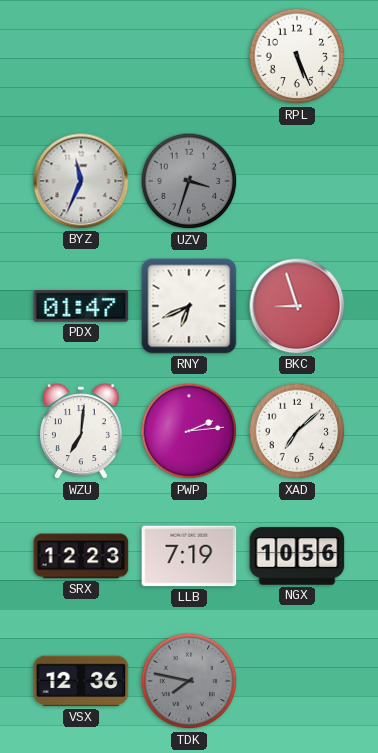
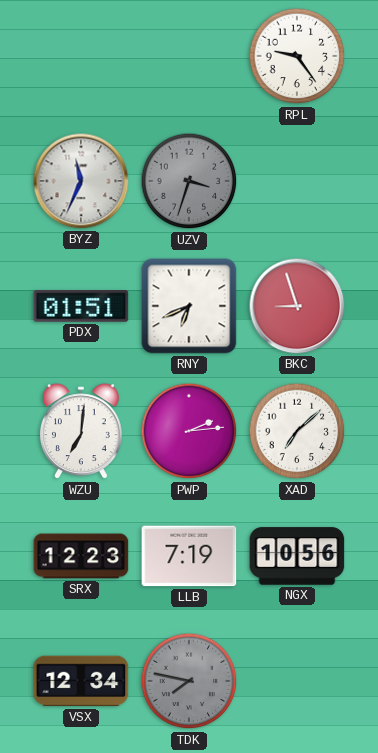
RPL: 5:26 -> 9:24 (297, 56)
PDX: 01:47 -> 01:51 (81, 306)
VSX: 12:36 -> 12:34 (81, 681)
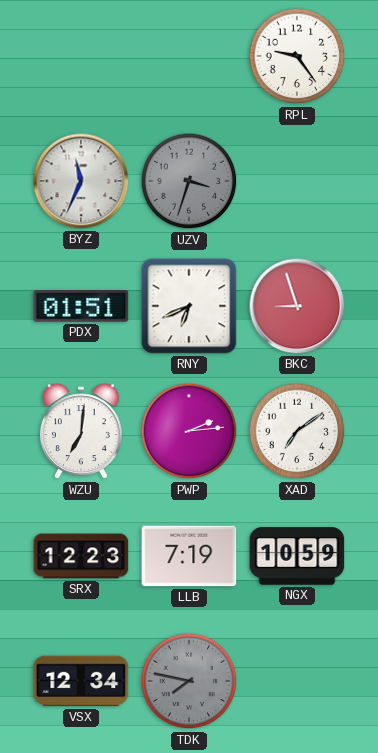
XAD: 7:08 -> 7:09 (297, 431)
NGX: 10:56 -> 10:59 (297, 556)
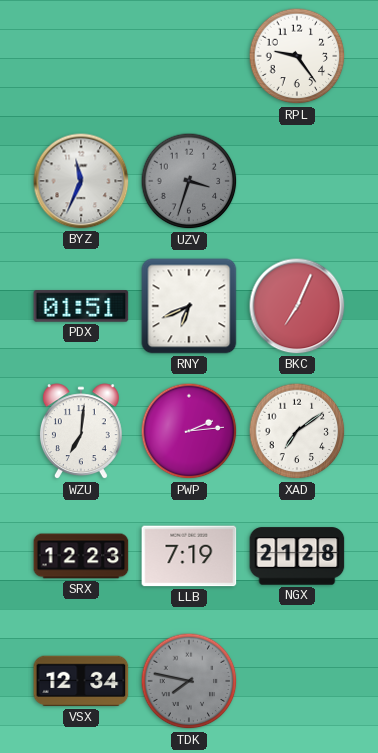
BKC: 8:57 -> 7:04 (297, 306)
NGX: 10:59 -> 21:28 (297, 556)
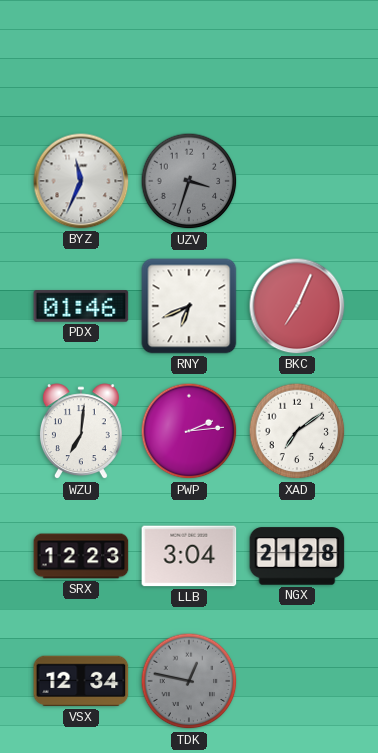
RPL: 9:24 -> none (297, 56)
PDX: 01:51 -> 01:46 (81, 306)
LLB: 7:19 -> 3:04 (189, 556)
TDK: 7:47 -> 12:47 (189, 681)
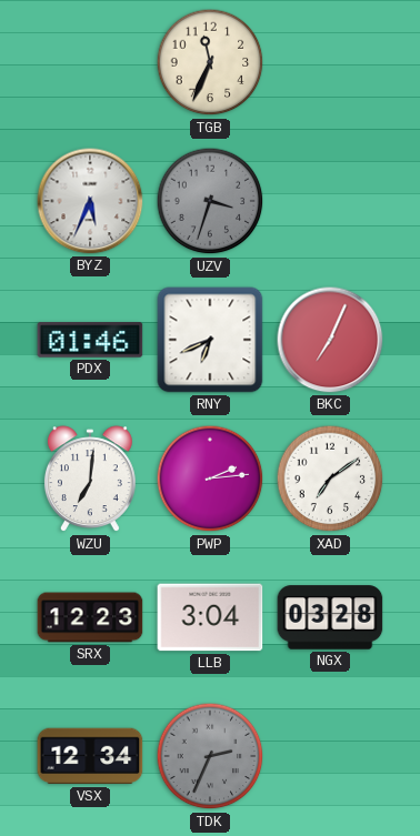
TGB: none -> 11:34 (210, 62)
BYZ: 11:34 -> 5:34 (90, 201)
NGX: 21:28 -> 03:28 (330, 617)
TDK: 12:47 -> 2:34 (210, 756)
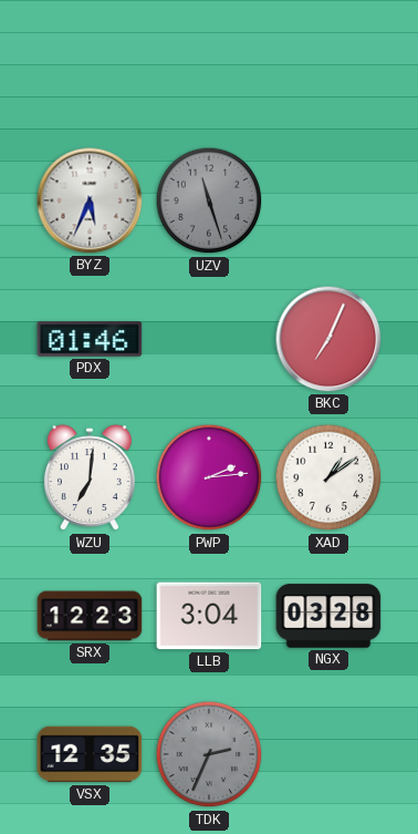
TGB: 11:34 -> none (210, 62)
UZV: 3:33 -> 11:27 (209, 200)
RNY: 6:41 -> none (210, 340)
XAD: 7:09 -> 1:09 (328, 477)
VSX: 12:34 -> 12:35 (90, 754)
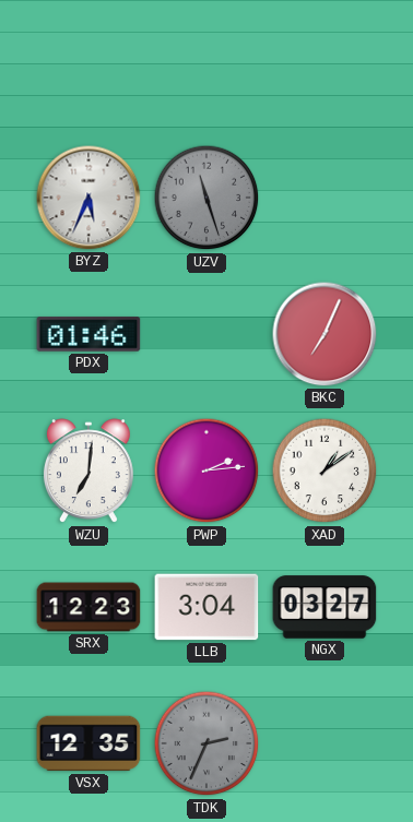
NGX: 03:28 -> 03:27 (324, 607)
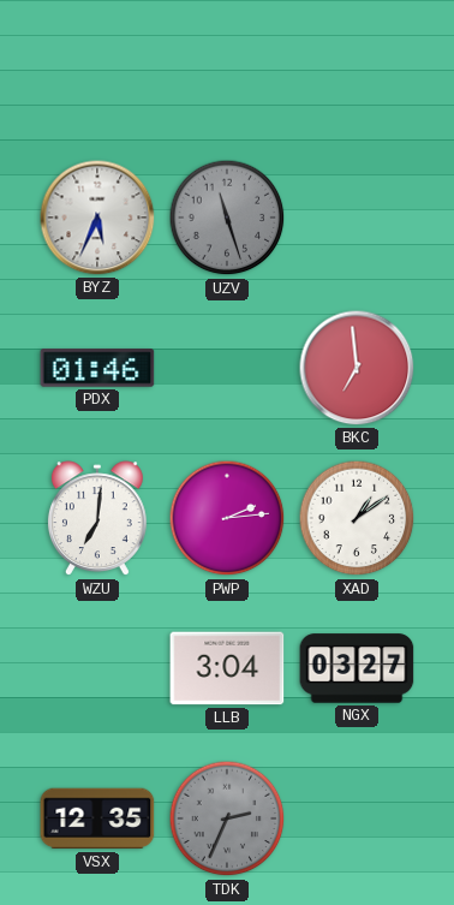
BKC: 7:04 -> 6:59 (357, 368)
SRX: 12:23 -> none (88, 607)
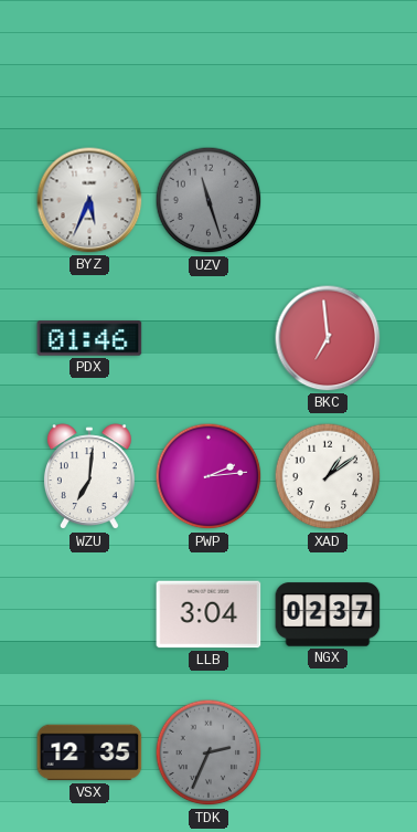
NGX: 03:27 -> 02:37 (328, 614)
